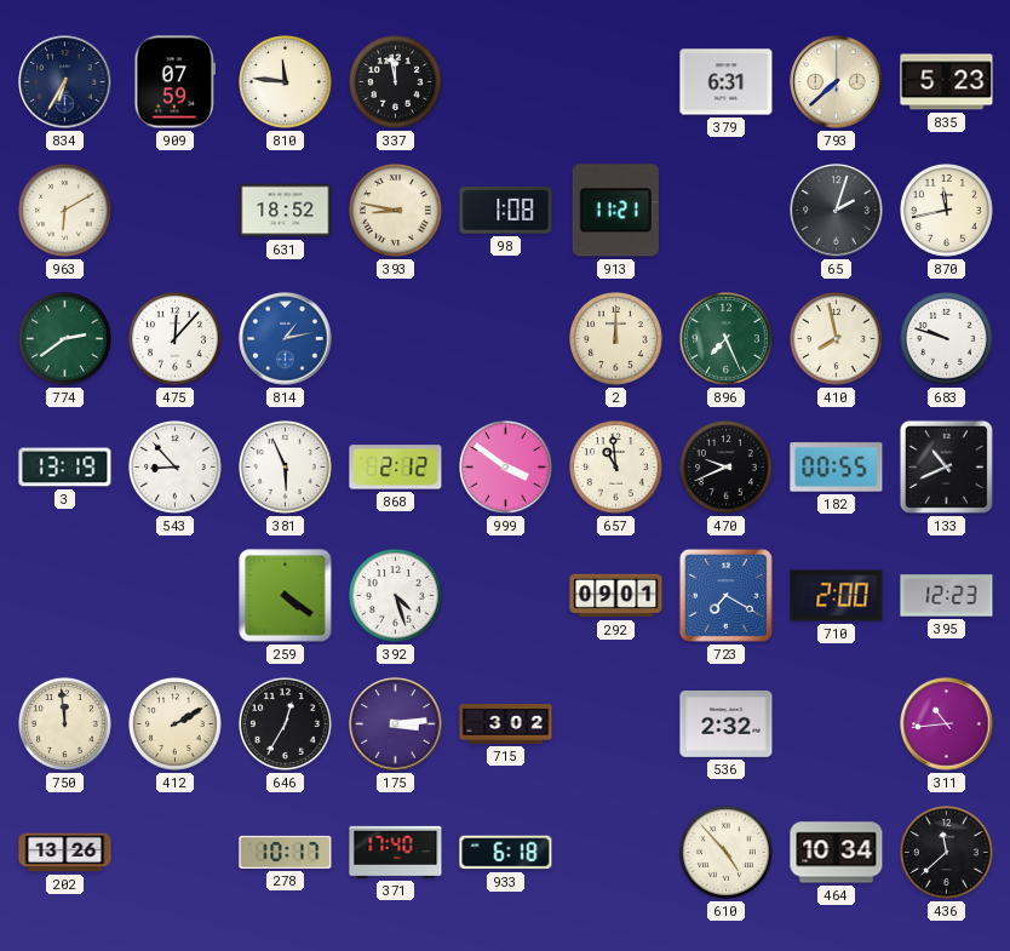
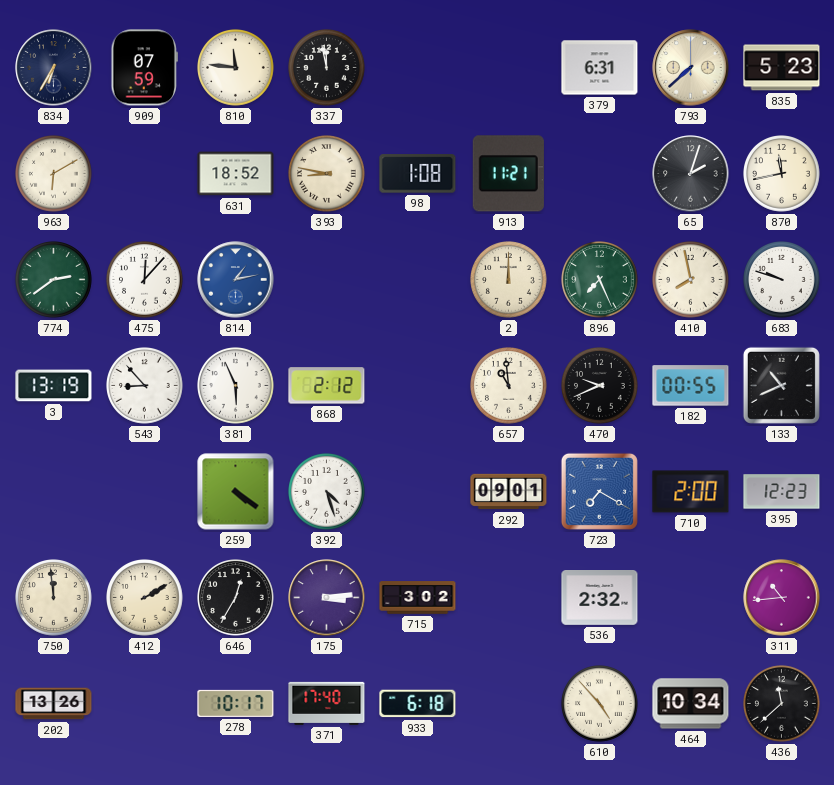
999: 3:51 -> none (506, 468)
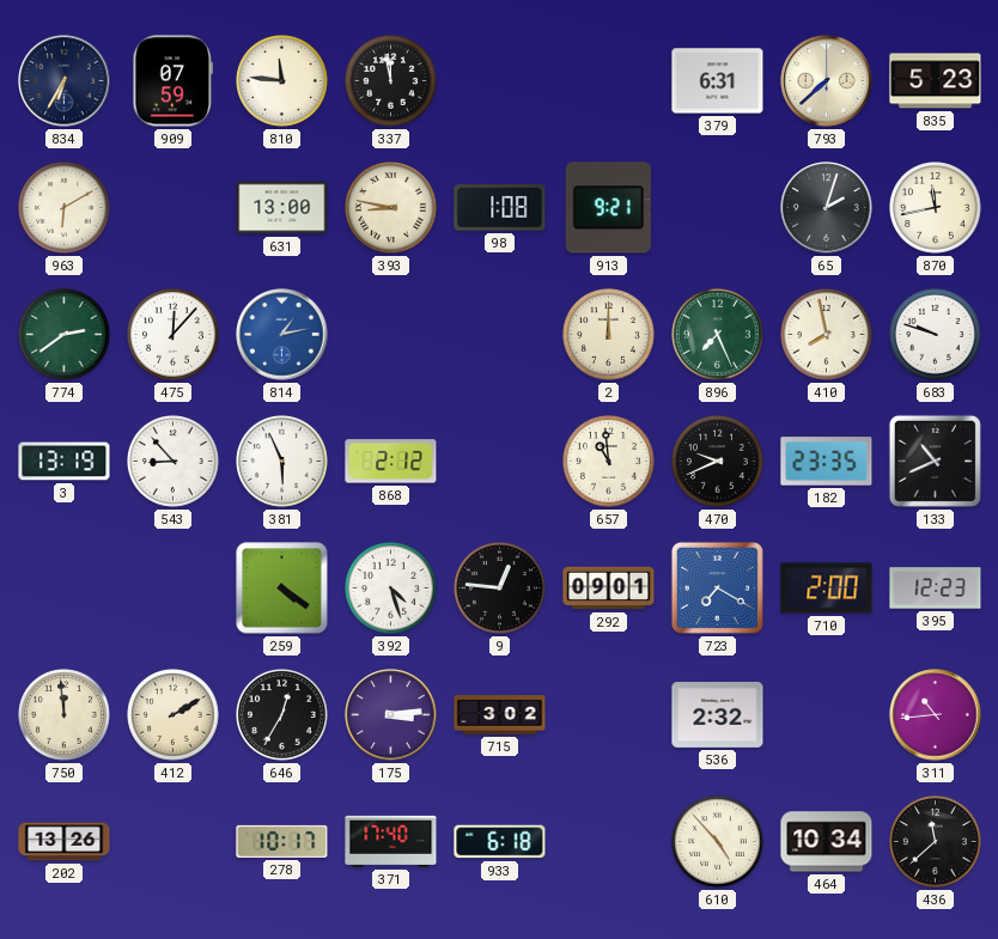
631: 18:52 -> 13:00 (282, 208)
913: 11:21 -> 9:21 (608, 208)
182: 00:55 -> 23:35 (827, 462)
9: none -> 12:46 (500, 589)
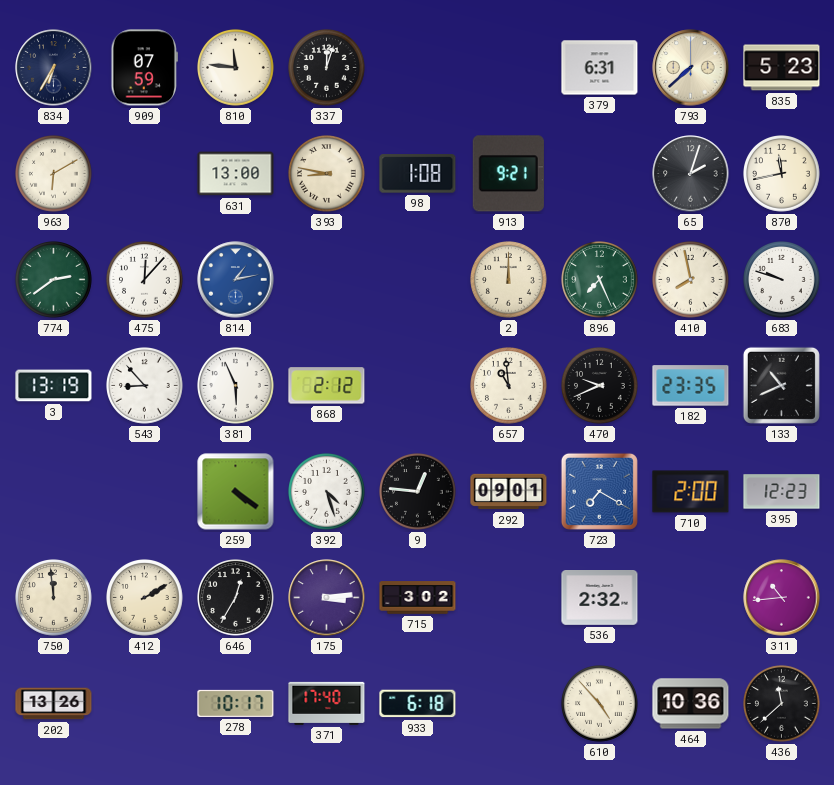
337: 11:58 -> 12:03 (327, 68)
464: 10:34 -> 10:36 (691, 704)
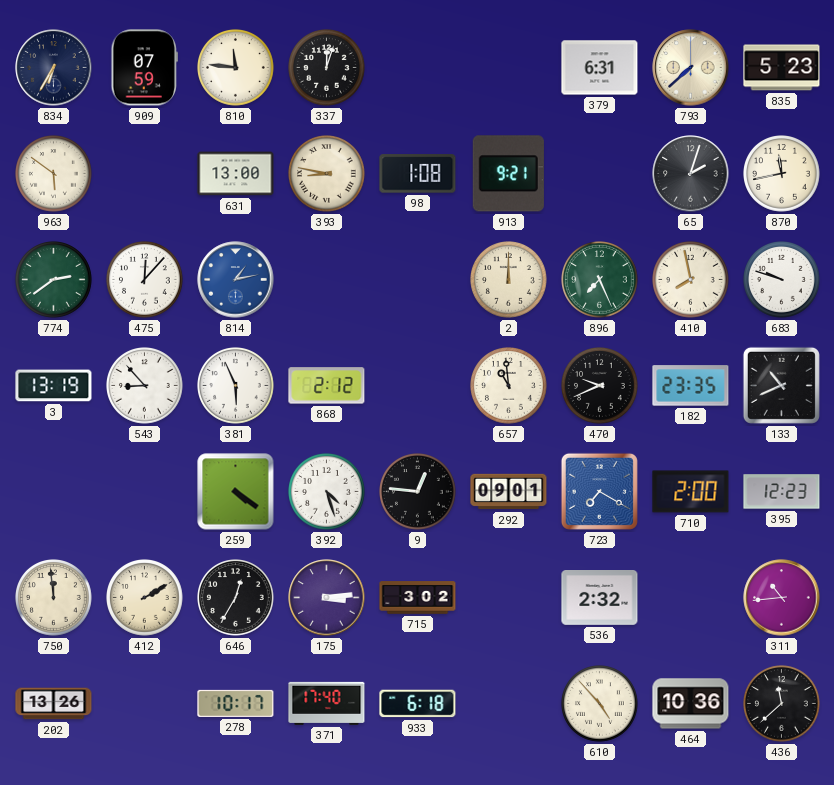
963: 6:10 -> 5:51 (54, 174)
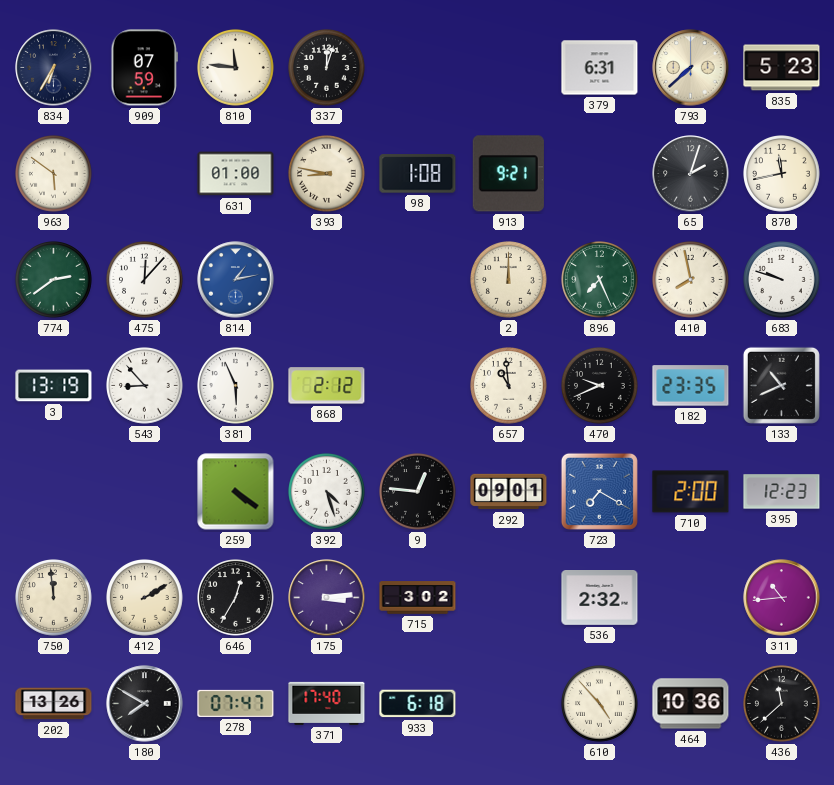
631: 13:00 -> 01:00 (236, 174)
180: none -> 7:50 (145, 704)
278: 10:17 -> 07:47 (236, 703)
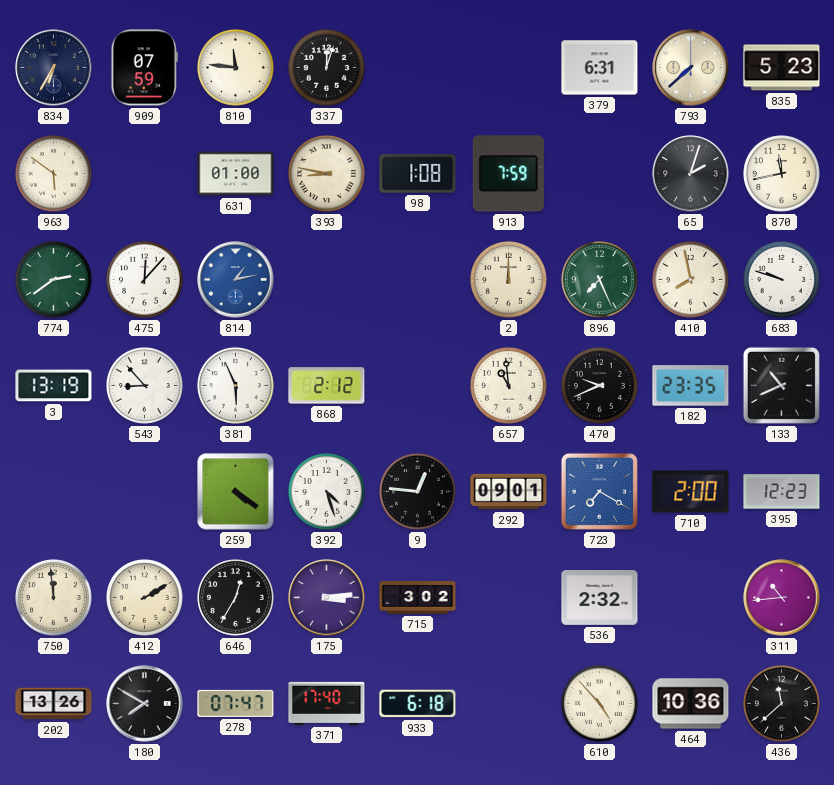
913: 9:21 -> 7:59 (508, 174)
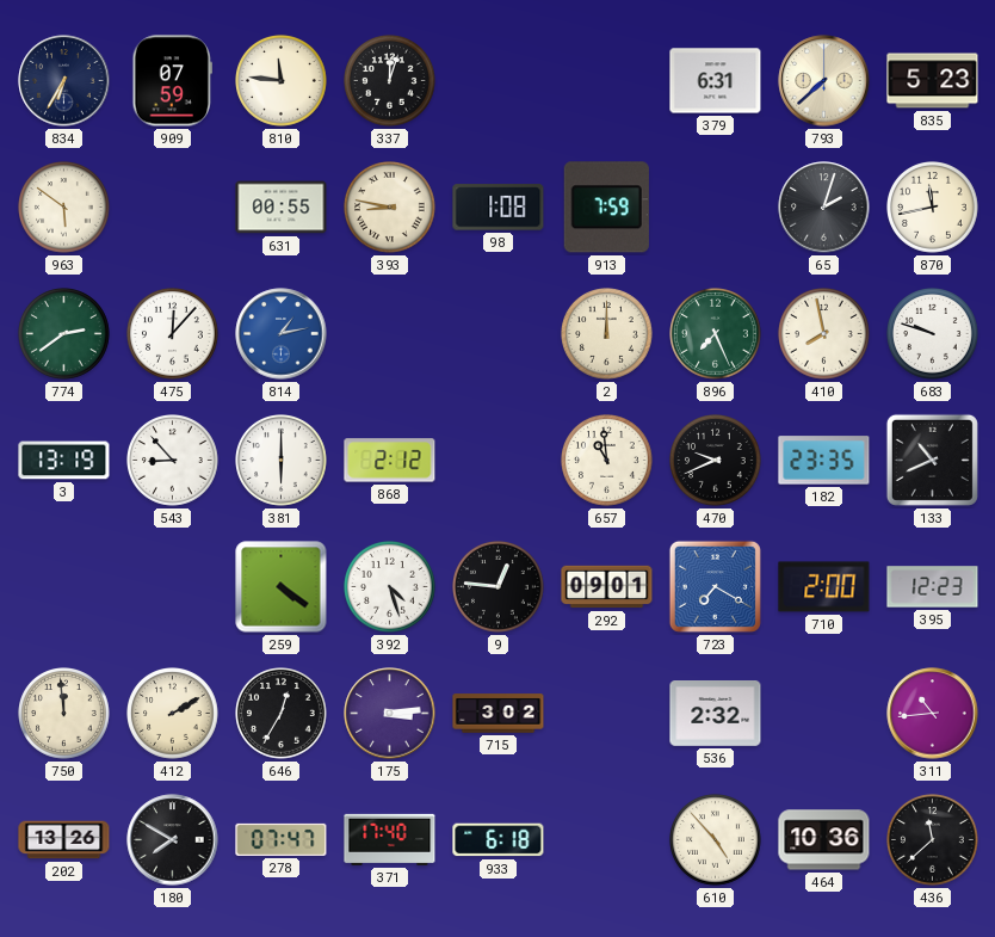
631: 01:00 -> 00:55 (282, 208)
381: 5:56 -> 6:00 (282, 461)
